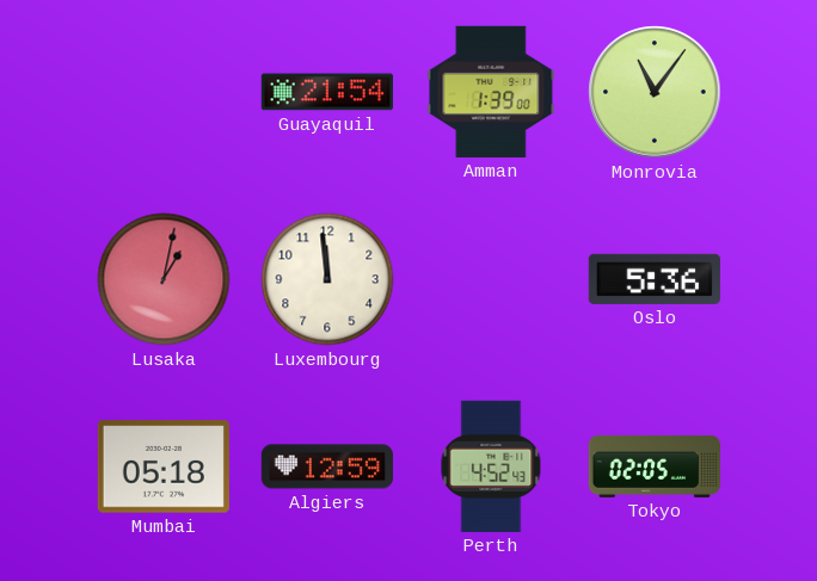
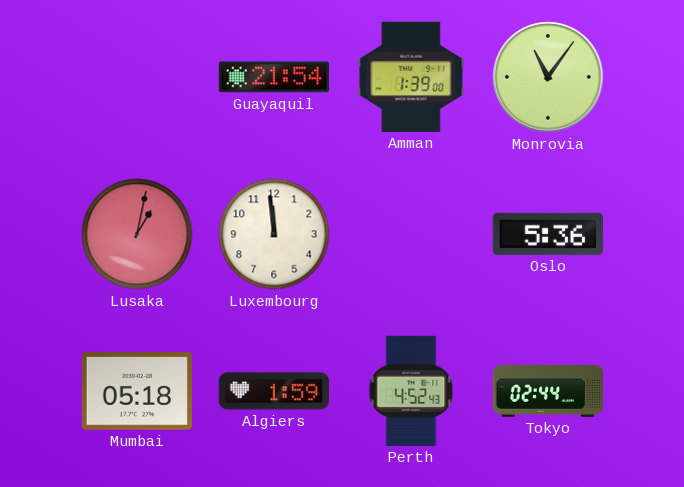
Algiers: 12:59 -> 1:59 (273, 391)
Tokyo: 02:05 -> 02:44 (547, 391)
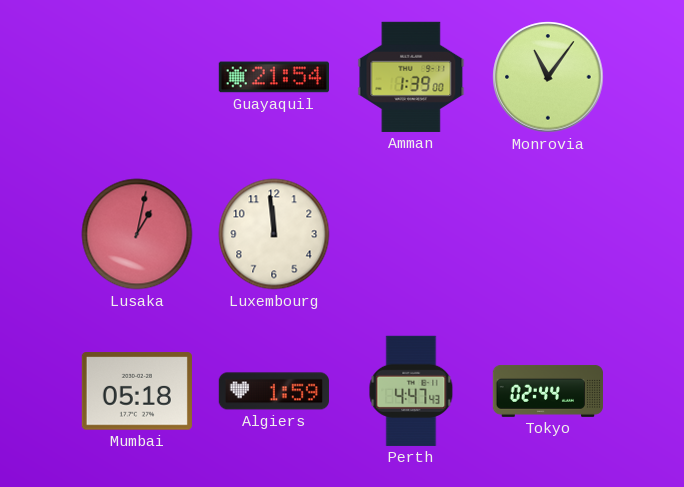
Oslo: 5:36 -> none (548, 234)
Perth: 4:52 -> 4:47 (411, 391)
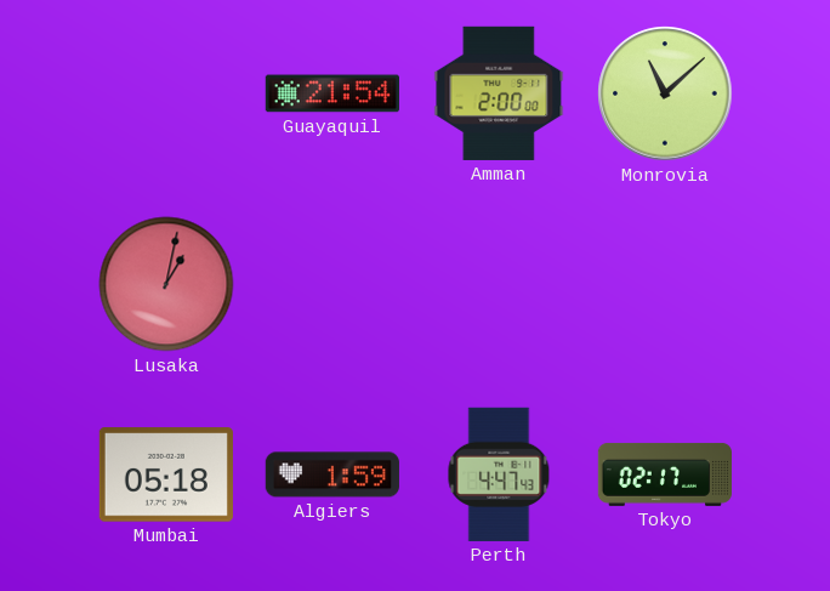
Amman: 1:39 -> 2:00 (499, 93)
Monrovia: 11:06 -> 11:08 (665, 93)
Luxembourg: 11:59 -> none (274, 234)
Tokyo: 02:44 -> 02:17 (664, 474)
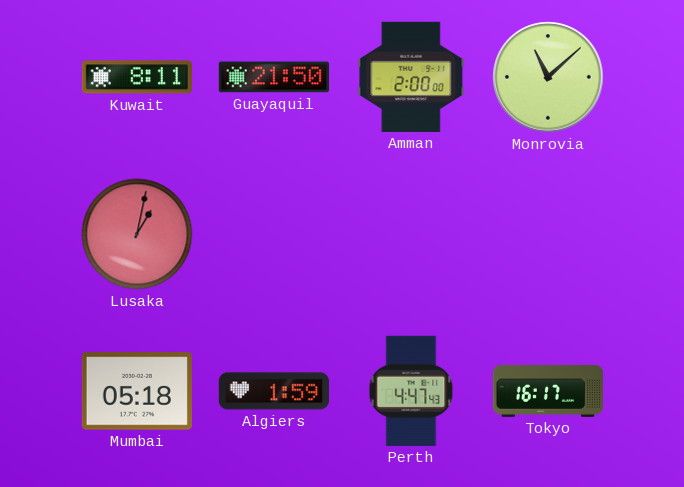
Kuwait: none -> 8:11 (137, 77)
Guayaquil: 21:54 -> 21:50 (273, 77)
Tokyo: 02:17 -> 16:17 (547, 391)
